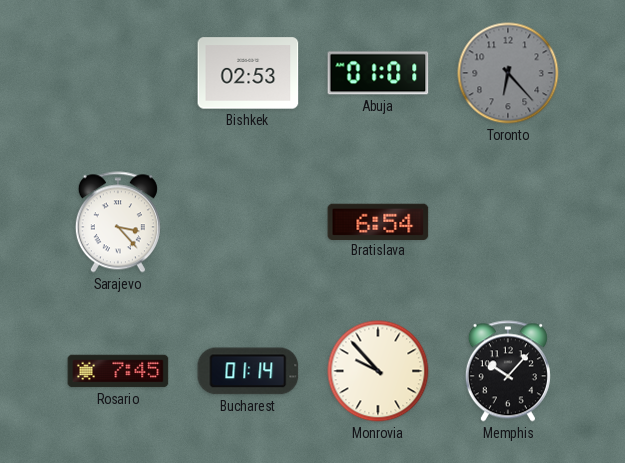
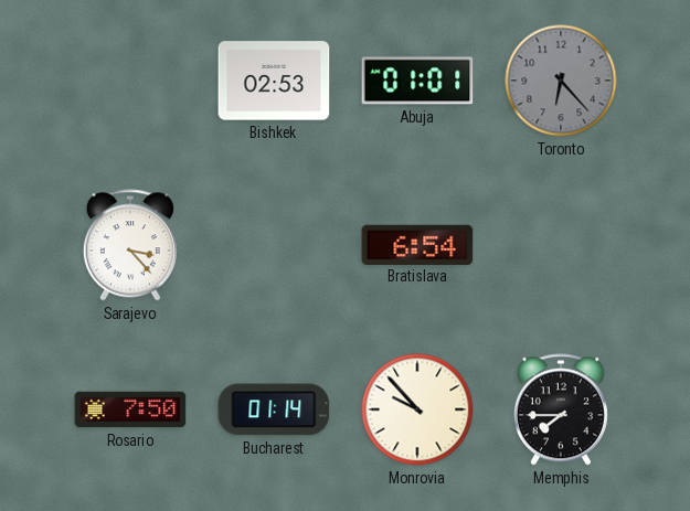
Rosario: 7:45 -> 7:50 (130, 409)
Memphis: 10:07 -> 7:45 (561, 409)
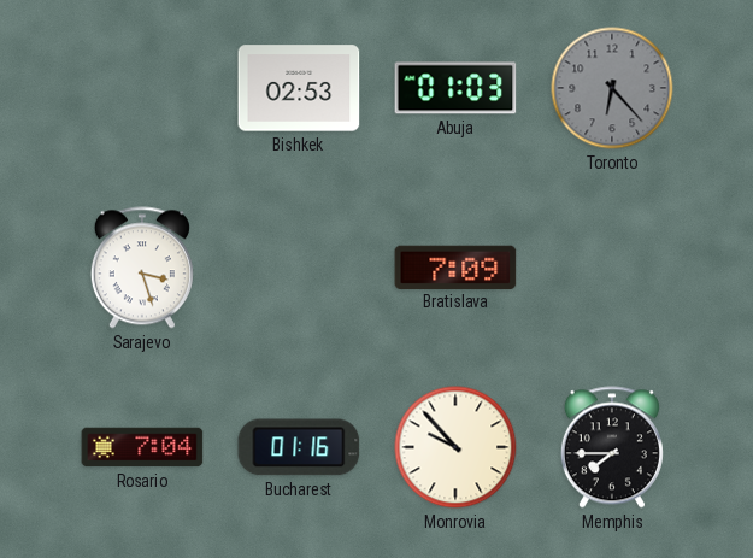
Abuja: 01:01 -> 01:03 (455, 88)
Sarajevo: 3:23 -> 3:27 (142, 268)
Bratislava: 6:54 -> 7:09 (455, 266)
Rosario: 7:50 -> 7:04 (142, 447)
Bucharest: 01:14 -> 01:16 (299, 447)
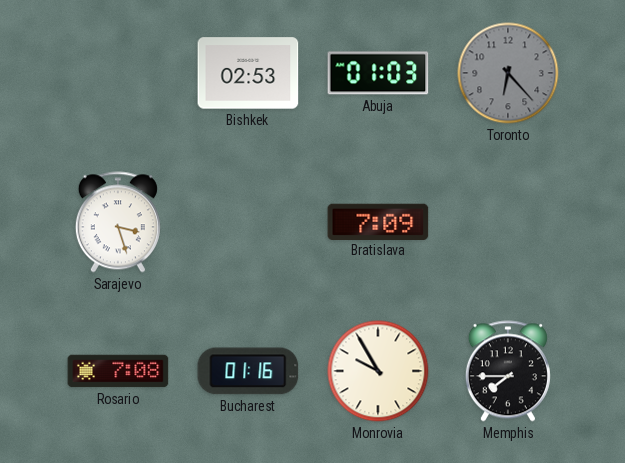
Rosario: 7:04 -> 7:08 (118, 371)
Monrovia: 9:53 -> 9:55 (378, 371)
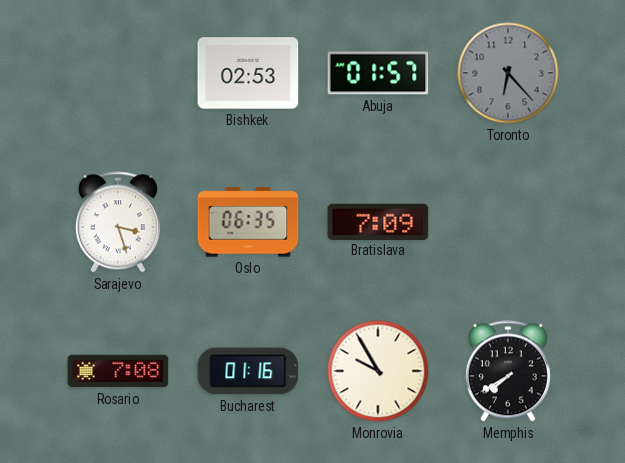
Abuja: 01:03 -> 01:57 (378, 73)
Oslo: none -> 06:35 (248, 222)
Memphis: 7:45 -> 7:40 (508, 371)
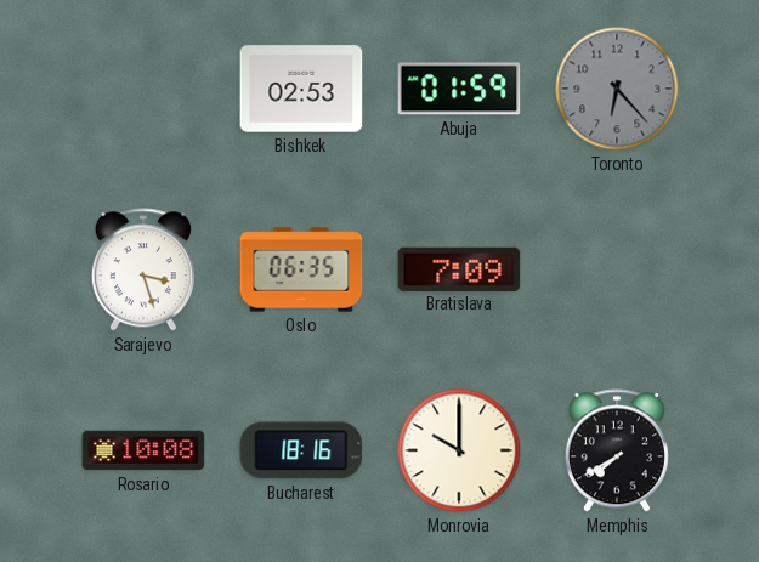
Abuja: 01:57 -> 01:59 (459, 89)
Rosario: 7:08 -> 10:08 (143, 450)
Bucharest: 01:16 -> 18:16 (301, 450)
Monrovia: 9:55 -> 10:00 (459, 450)
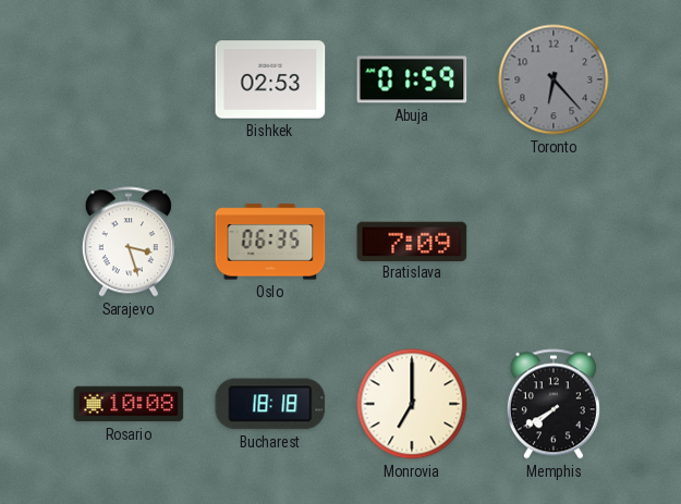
Bucharest: 18:16 -> 18:18 (270, 404)
Monrovia: 10:00 -> 7:00 (412, 404)
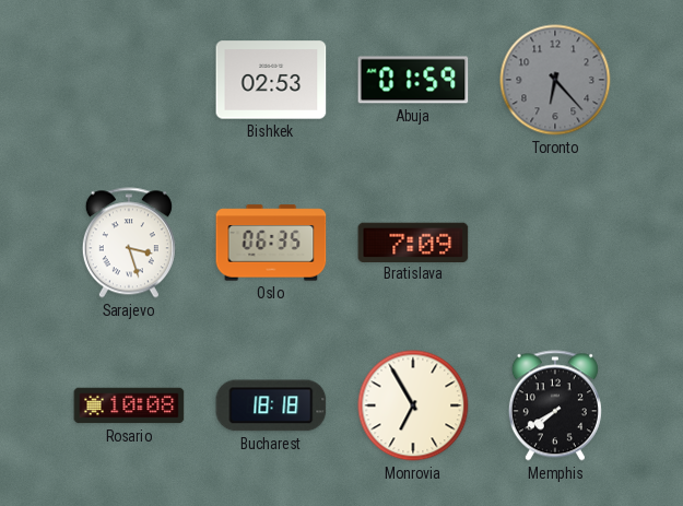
Monrovia: 7:00 -> 6:55 (413, 405)
